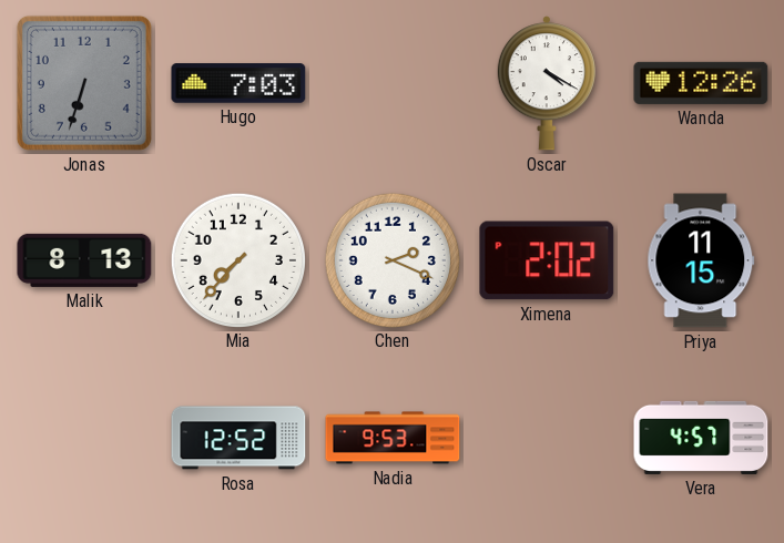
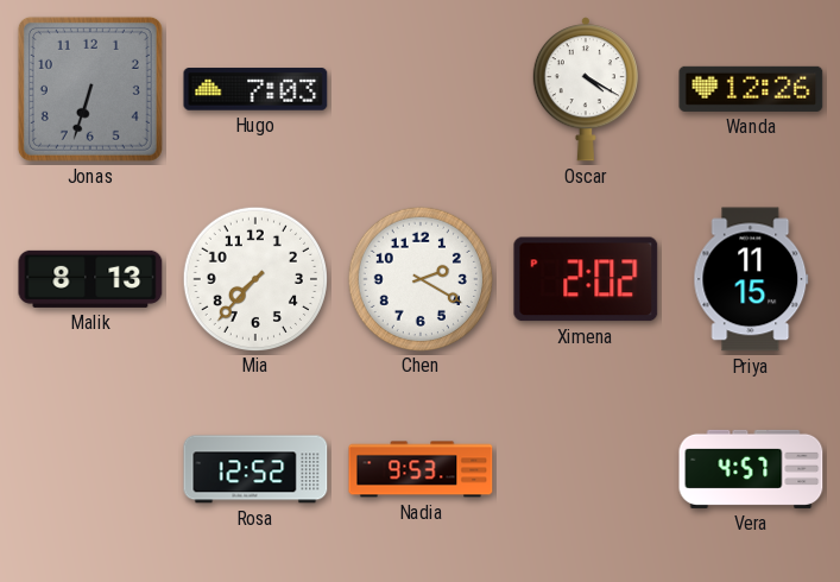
Chen: 2:19 -> 2:20 (419, 278)
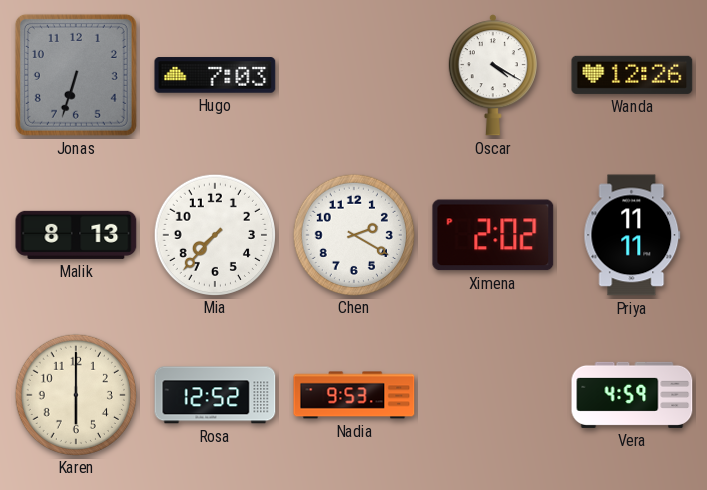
Priya: 11:15 -> 11:11 (632, 235)
Karen: none -> 6:00 (75, 394)
Vera: 4:57 -> 4:59 (632, 395)
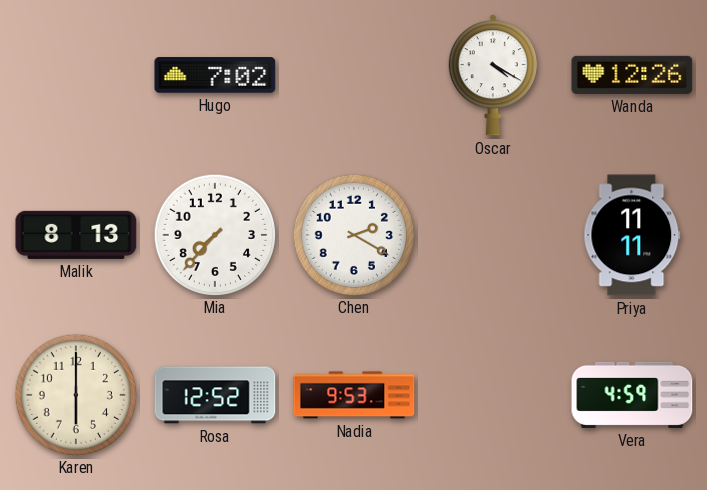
Jonas: 6:33 -> none (76, 75)
Hugo: 7:03 -> 7:02 (215, 75)
Ximena: 2:02 -> none (493, 235)
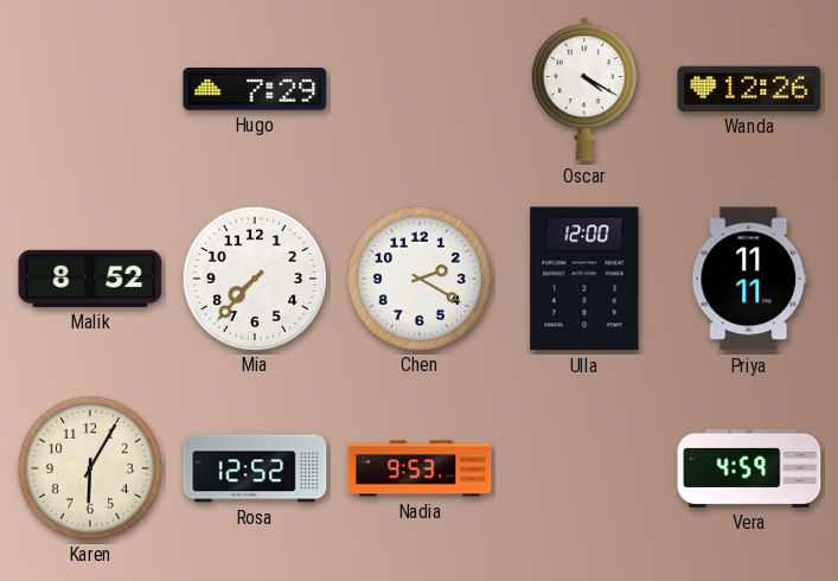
Hugo: 7:02 -> 7:29 (255, 89)
Malik: 8:13 -> 8:52 (90, 279)
Ulla: none -> 12:00 (584, 279)
Karen: 6:00 -> 6:05 (89, 467)
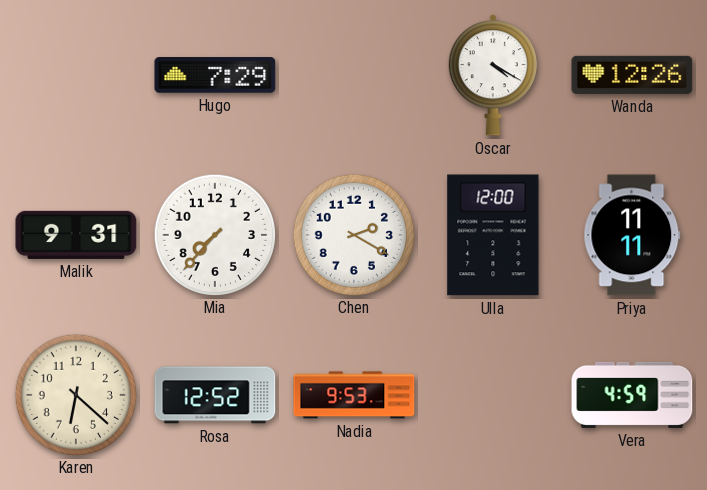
Malik: 8:52 -> 9:31 (76, 235)
Karen: 6:05 -> 6:22 (75, 394)
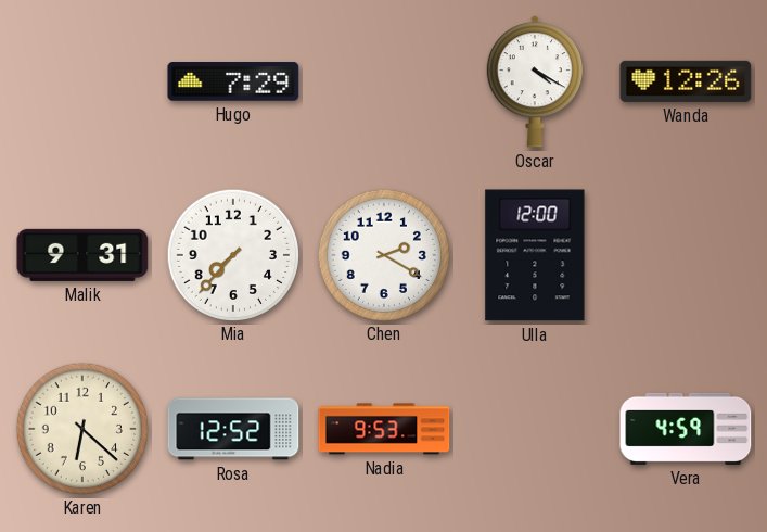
Priya: 11:11 -> none (632, 235)
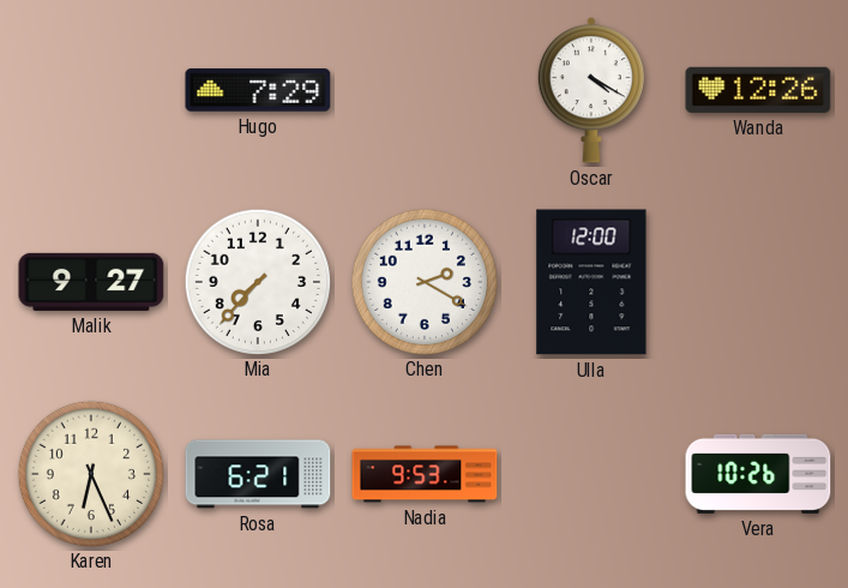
Malik: 9:31 -> 9:27 (91, 282)
Karen: 6:22 -> 6:26 (90, 473)
Rosa: 12:52 -> 6:21 (258, 474)
Vera: 4:59 -> 10:26 (758, 474)
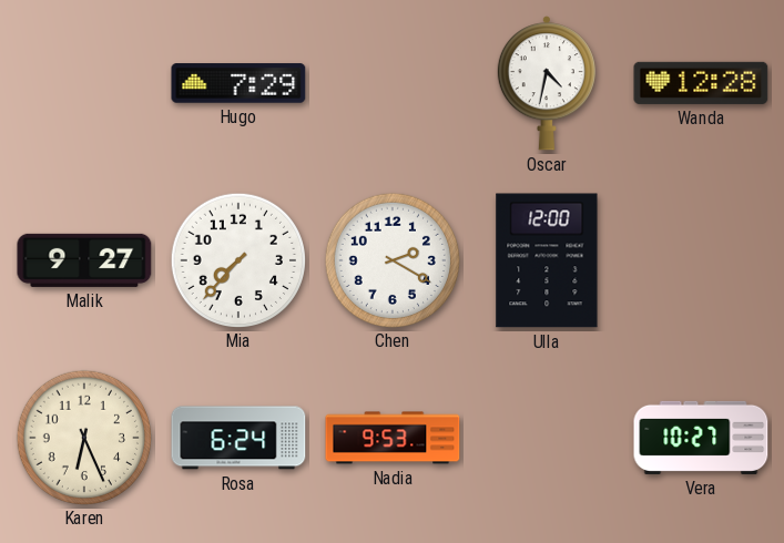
Oscar: 4:20 -> 4:32 (547, 83)
Wanda: 12:26 -> 12:28 (701, 83)
Rosa: 6:21 -> 6:24 (238, 438)
Vera: 10:26 -> 10:27 (701, 438)
